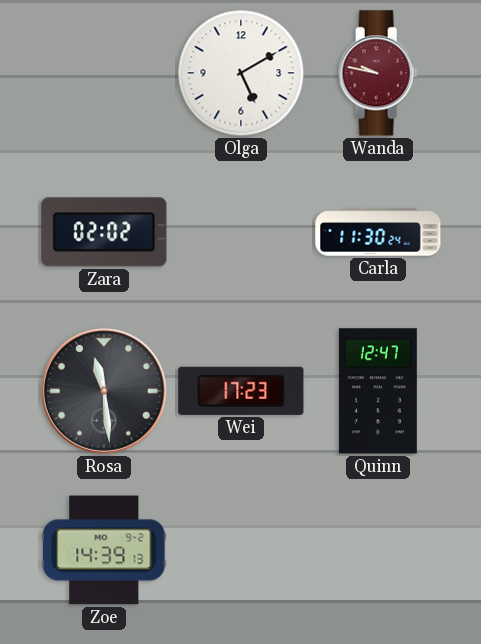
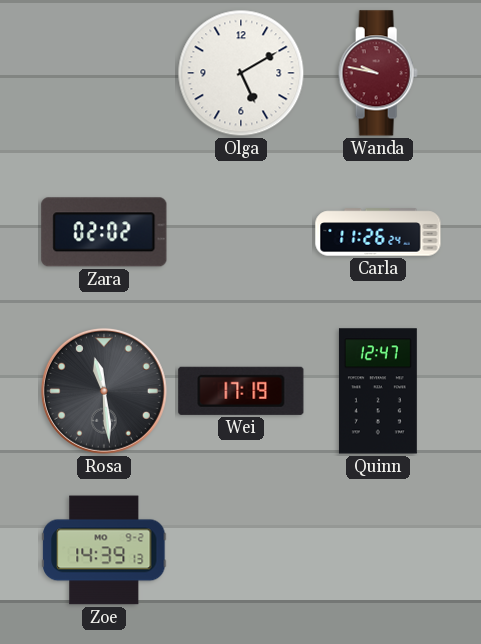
Carla: 11:30 -> 11:26 (378, 232)
Wei: 17:23 -> 17:19 (241, 391)
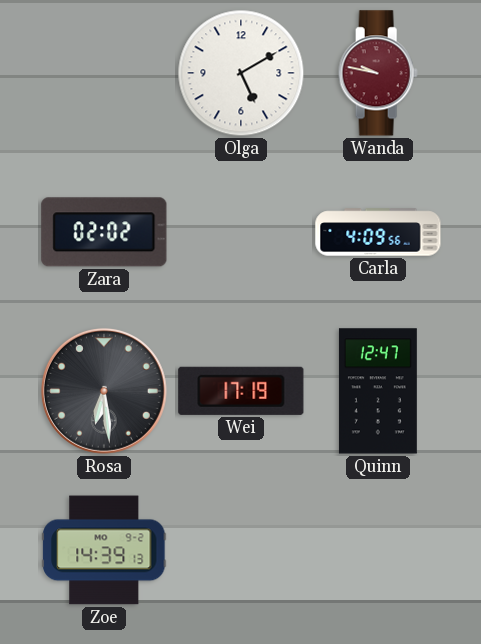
Carla: 11:26 -> 4:09 (378, 232)
Rosa: 11:29 -> 6:29 (104, 391)
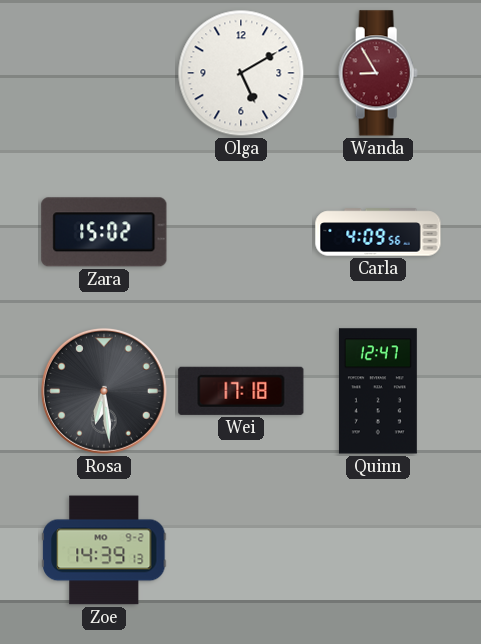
Wanda: 9:47 -> 8:55 (378, 73)
Zara: 02:02 -> 15:02 (104, 232)
Wei: 17:19 -> 17:18 (241, 391)
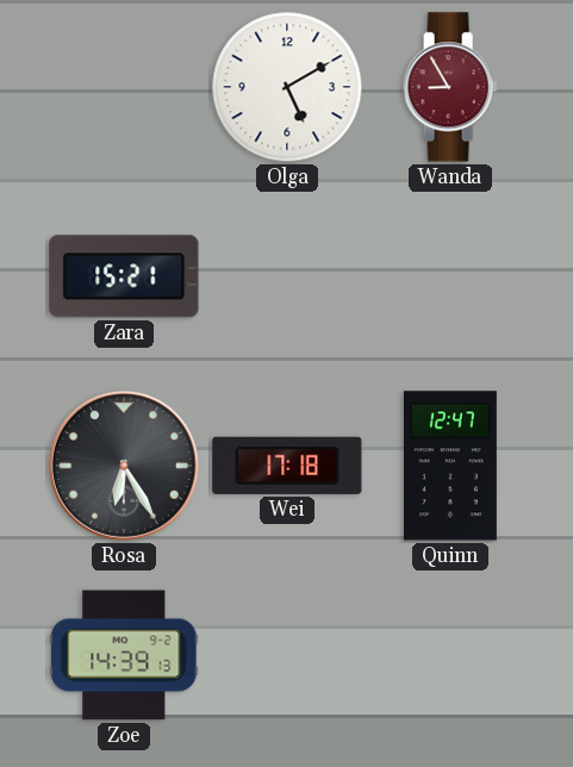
Zara: 15:02 -> 15:21 (124, 276)
Carla: 4:09 -> none (378, 232)
Rosa: 6:29 -> 6:25 (124, 466)
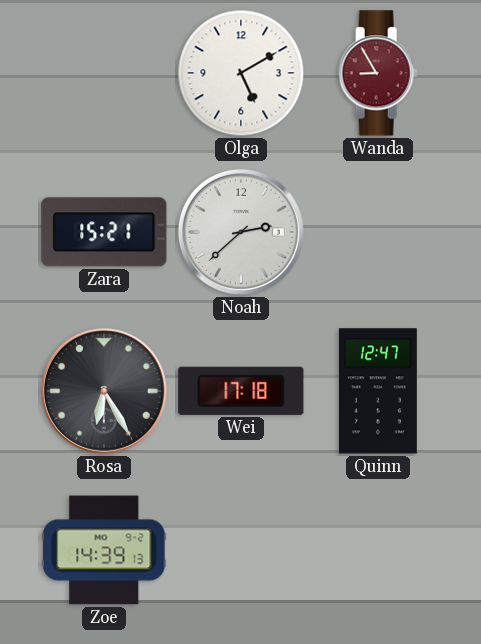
Noah: none -> 2:38 (241, 232)
